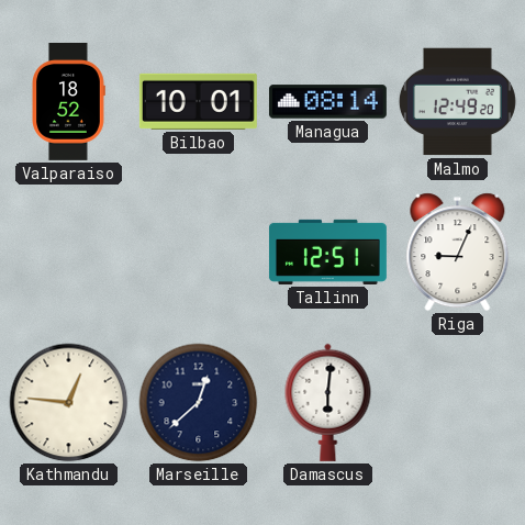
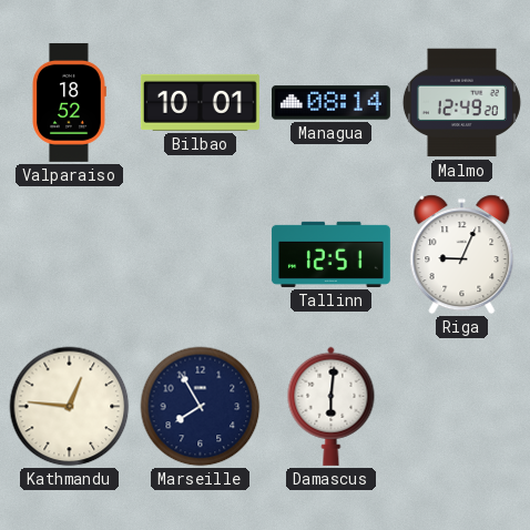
Marseille: 12:38 -> 7:55 (201, 407)
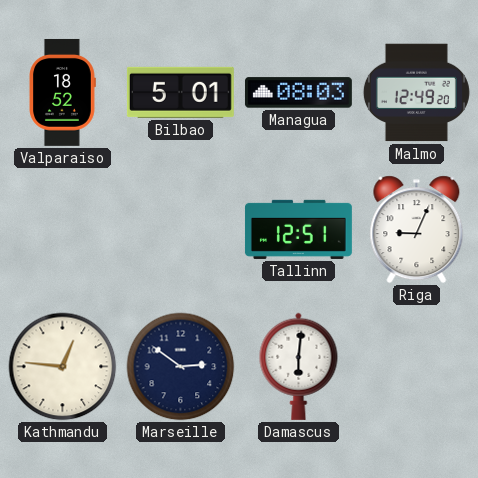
Bilbao: 10:01 -> 5:01 (180, 92)
Managua: 08:14 -> 08:03 (298, 93)
Marseille: 7:55 -> 2:51 (181, 367)
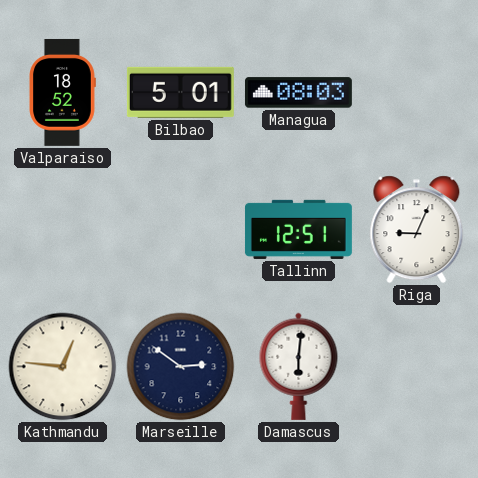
Malmo: 12:49 -> none (416, 93)
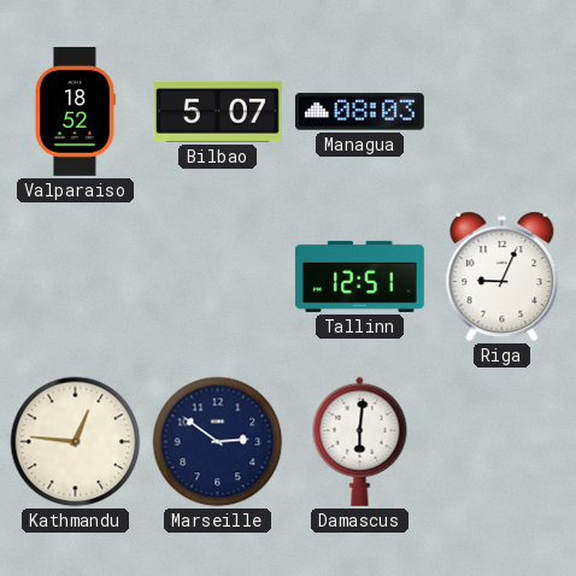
Bilbao: 5:01 -> 5:07 (217, 111)
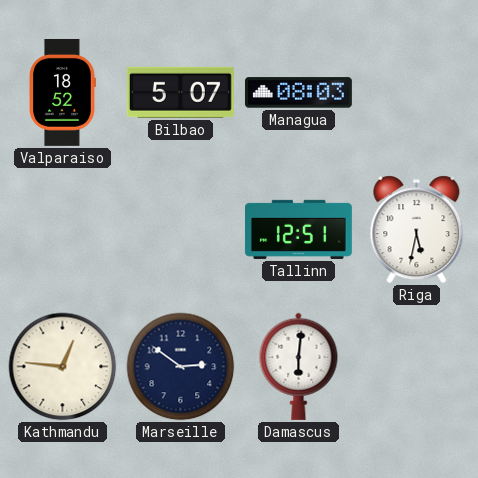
Riga: 9:04 -> 5:32 (417, 230)
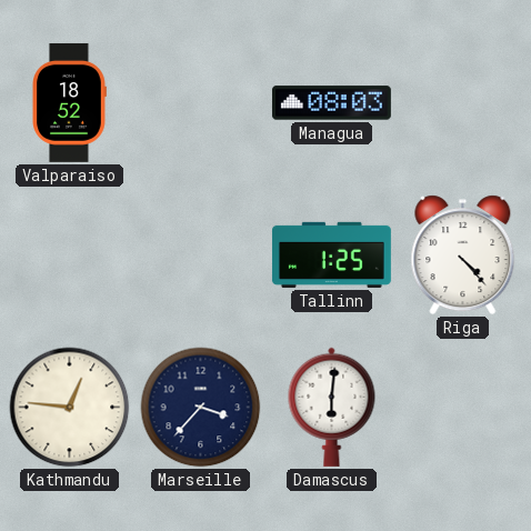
Bilbao: 5:07 -> none (180, 92)
Tallinn: 12:51 -> 1:25 (331, 254)
Riga: 5:32 -> 4:23 (463, 256)
Marseille: 2:51 -> 3:37 (201, 408)
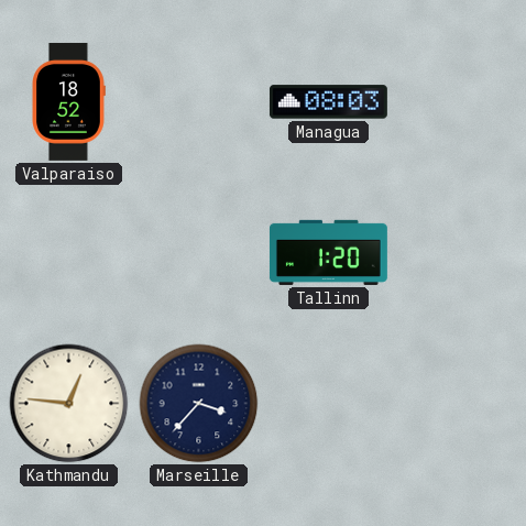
Tallinn: 1:25 -> 1:20 (328, 252)
Riga: 4:23 -> none (463, 256)
Damascus: 6:01 -> none (332, 407)
